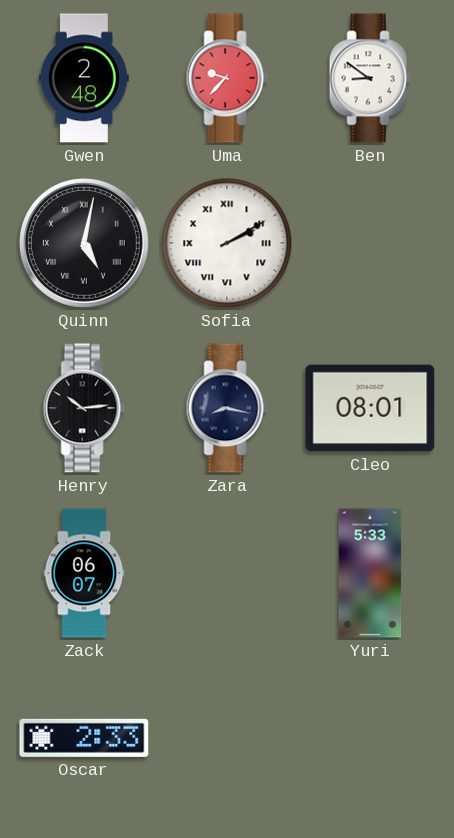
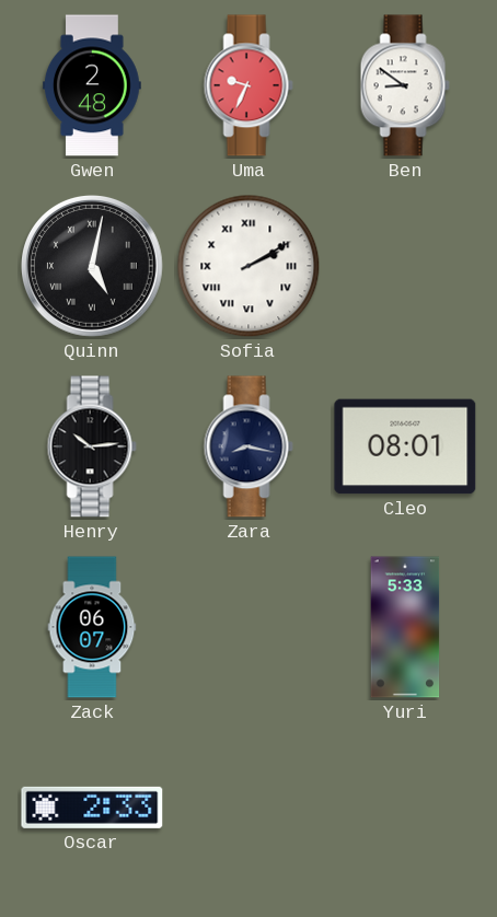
Uma: 9:37 -> 9:34 (248, 85)
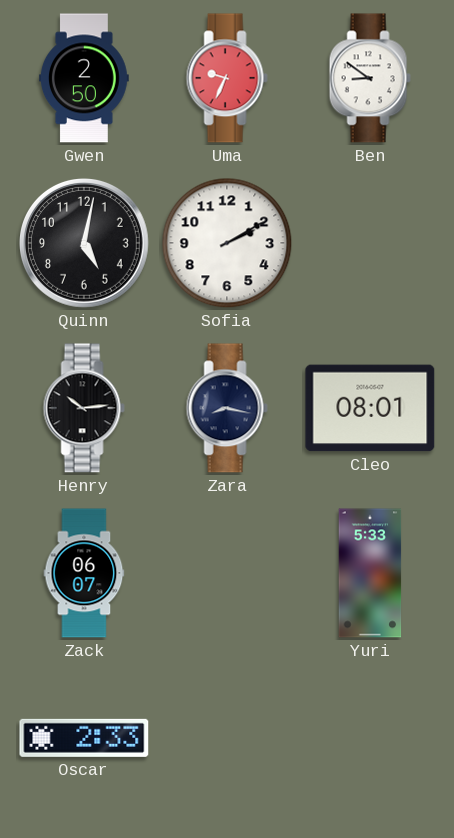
Gwen: 2:48 -> 2:50 (84, 78)
Quinn numerals: Roman -> Arabic (85, 244)
Sofia numerals: Roman -> Arabic (227, 243)
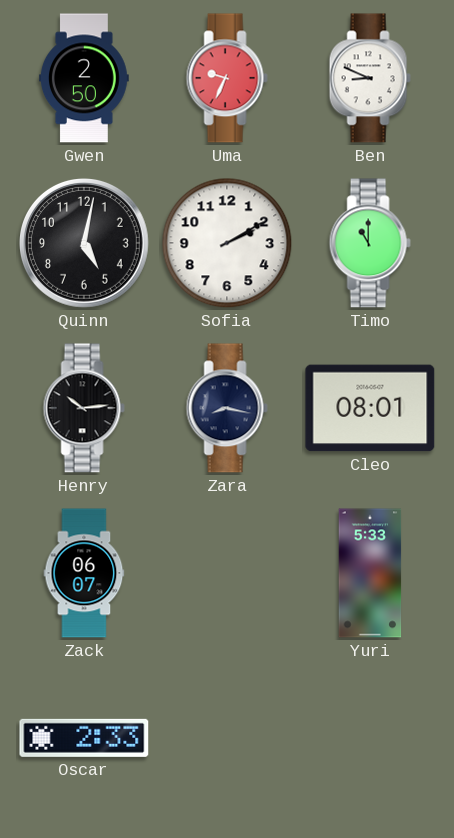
Ben: 8:51 -> 8:49 (370, 78)
Timo: none -> 11:00 (370, 243)
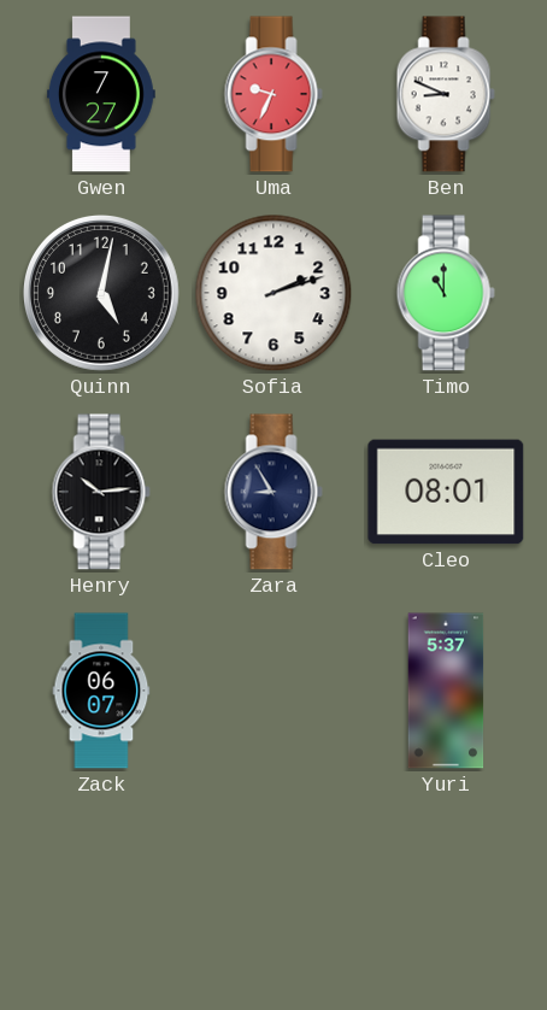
Gwen: 2:50 -> 7:27 (101, 94)
Sofia: 2:10 -> 2:12 (273, 293)
Zara: 8:17 -> 8:55 (273, 492)
Yuri: 5:33 -> 5:37 (446, 691)
Oscar: 2:33 -> none (84, 738)
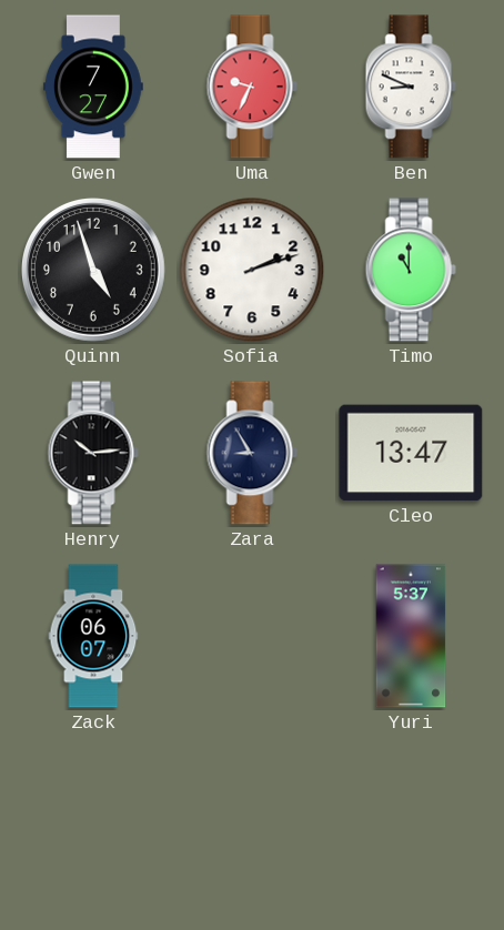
Quinn: 5:02 -> 4:57 (94, 271)
Cleo: 08:01 -> 13:47 (411, 453)
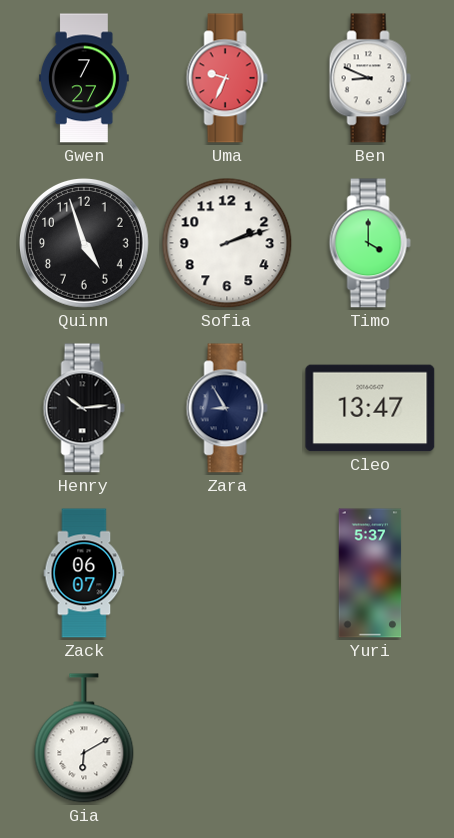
Timo: 11:00 -> 4:00 (370, 243)
Gia: none -> 6:10 (84, 738)
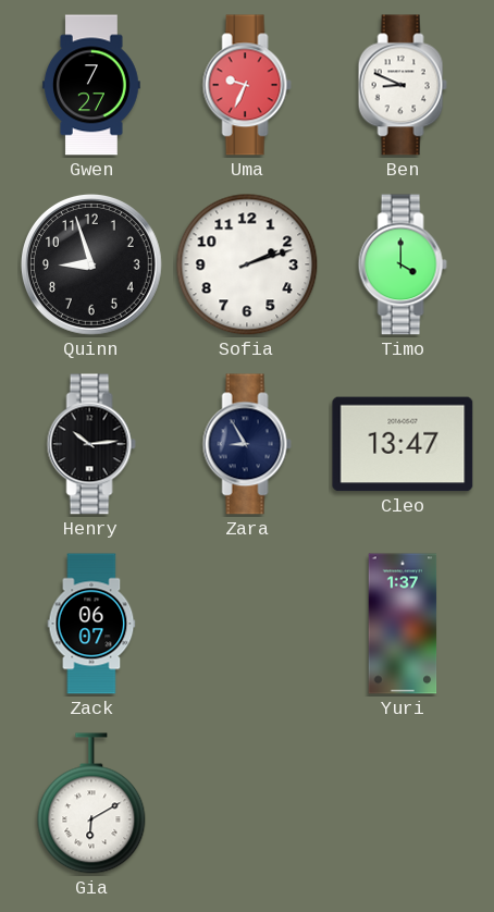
Quinn: 4:57 -> 8:57 (92, 266)
Yuri: 5:37 -> 1:37 (403, 624)
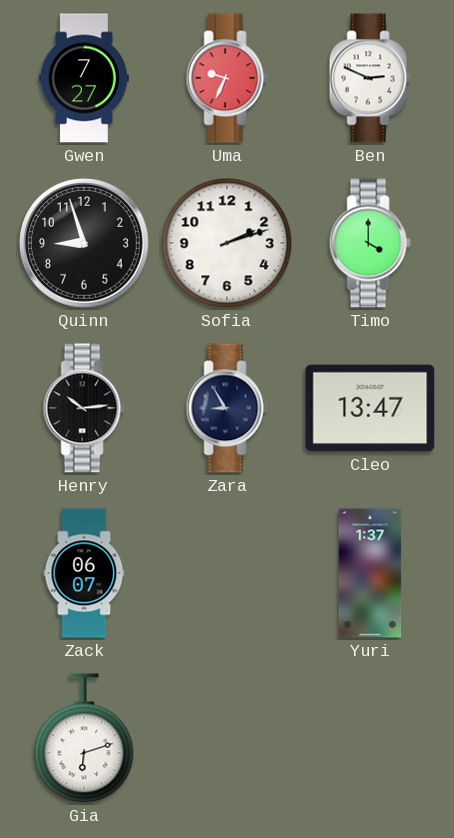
Ben: 8:49 -> 2:49 (370, 78)
Gia: 6:10 -> 6:12 (84, 738)
